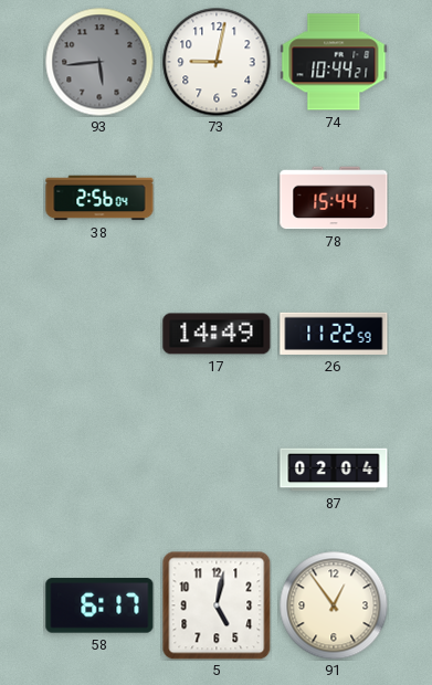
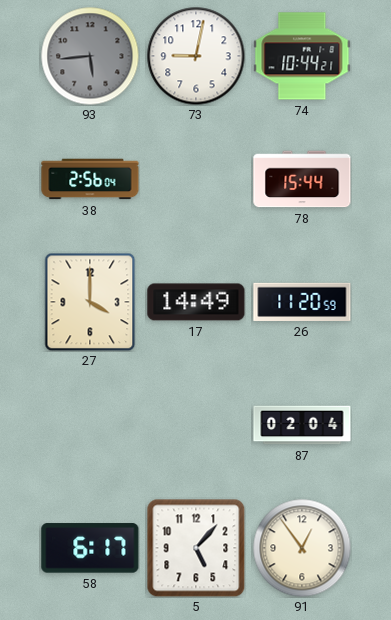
27: none -> 4:00 (90, 302)
26: 11:22 -> 11:20 (302, 302)
5: 5:02 -> 5:07 (196, 548)
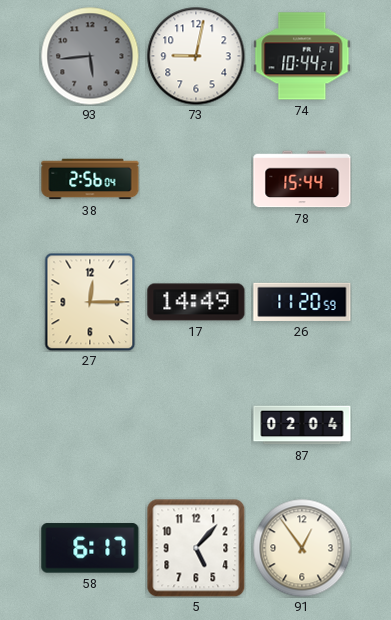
27: 4:00 -> 12:15 (90, 302)
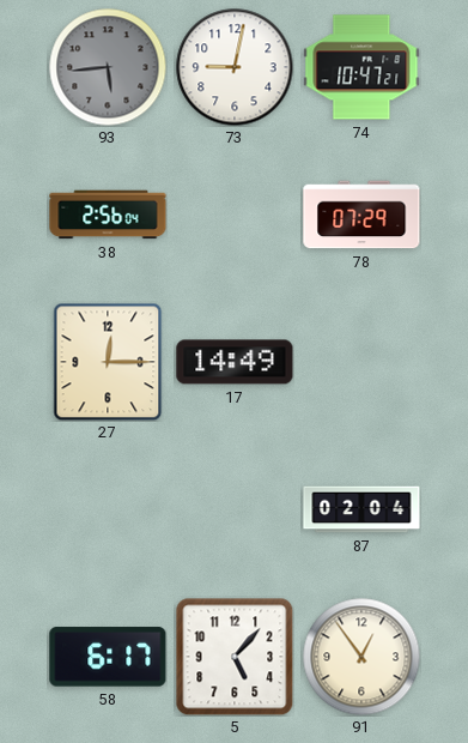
74: 10:44 -> 10:47 (361, 67)
78: 15:44 -> 07:29 (361, 215)
26: 11:20 -> none (302, 302)
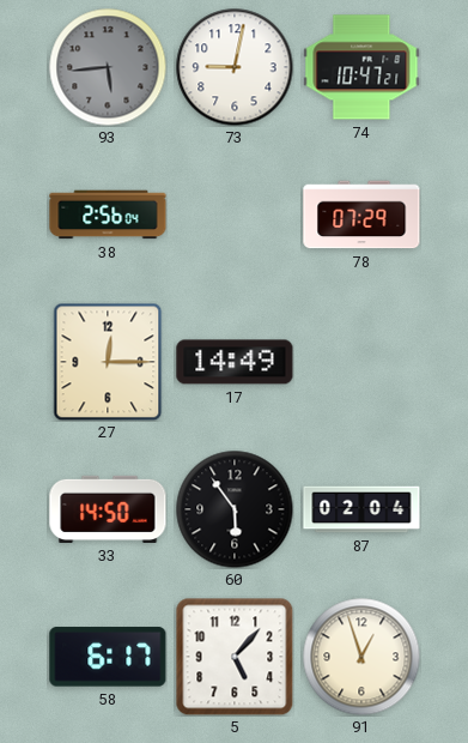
33: none -> 14:50 (108, 509)
60: none -> 5:54 (235, 509)
91: 12:54 -> 12:57 (361, 657)
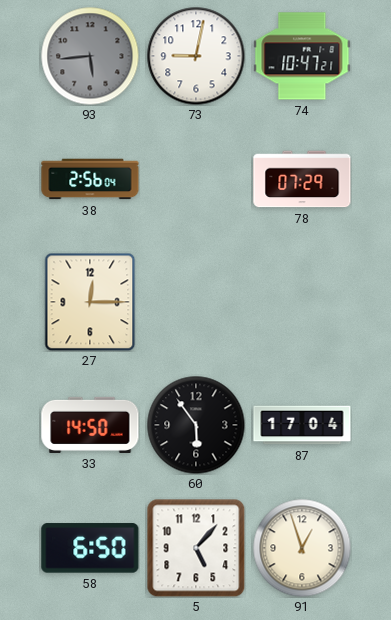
17: 14:49 -> none (235, 362)
87: 02:04 -> 17:04 (302, 425)
58: 6:17 -> 6:50 (90, 548)
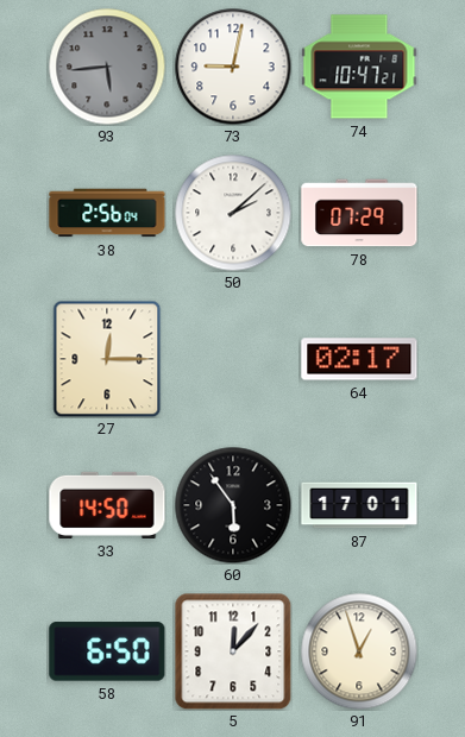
50: none -> 2:08 (233, 213)
64: none -> 02:17 (359, 359)
87: 17:04 -> 17:01 (359, 505)
5: 5:07 -> 12:07 (233, 651)
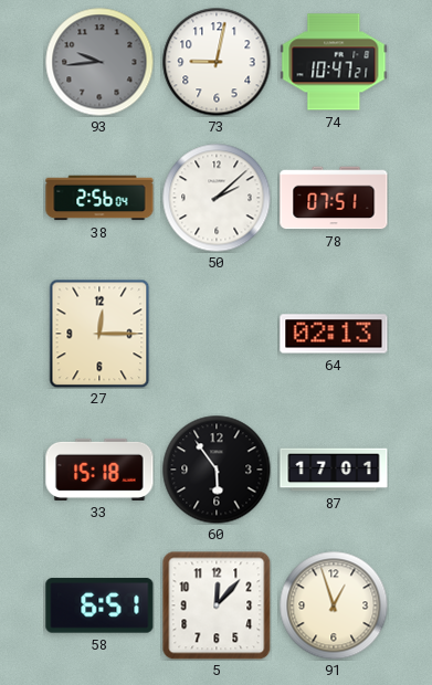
93: 5:44 -> 9:44 (99, 62)
78: 07:29 -> 07:51 (334, 198)
64: 02:17 -> 02:13 (334, 334)
33: 14:50 -> 15:18 (99, 470)
58: 6:50 -> 6:51 (99, 605)
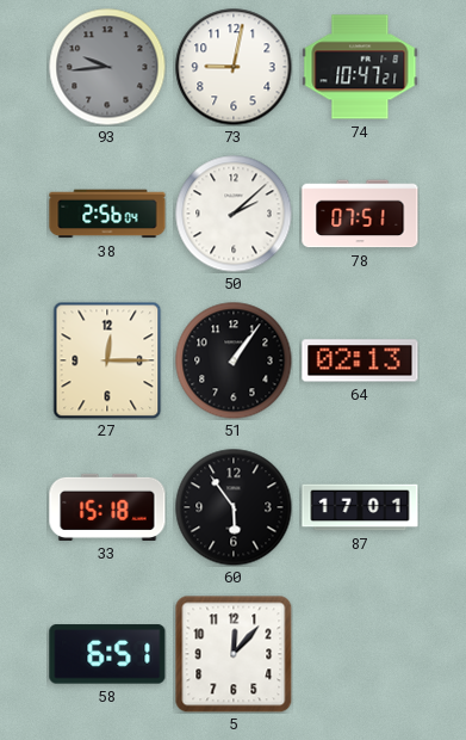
51: none -> 1:06 (234, 360)
91: 12:57 -> none (334, 605)
